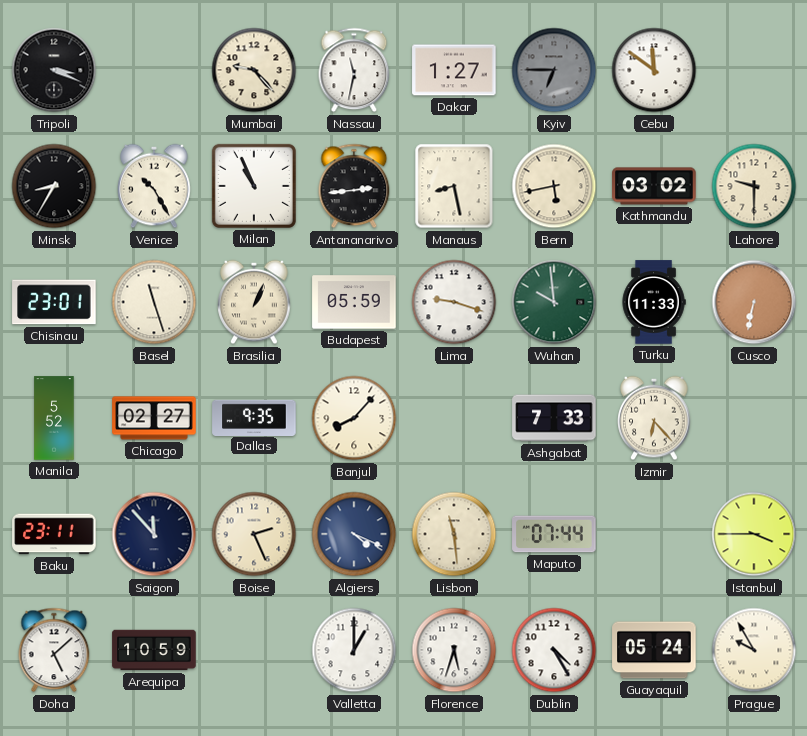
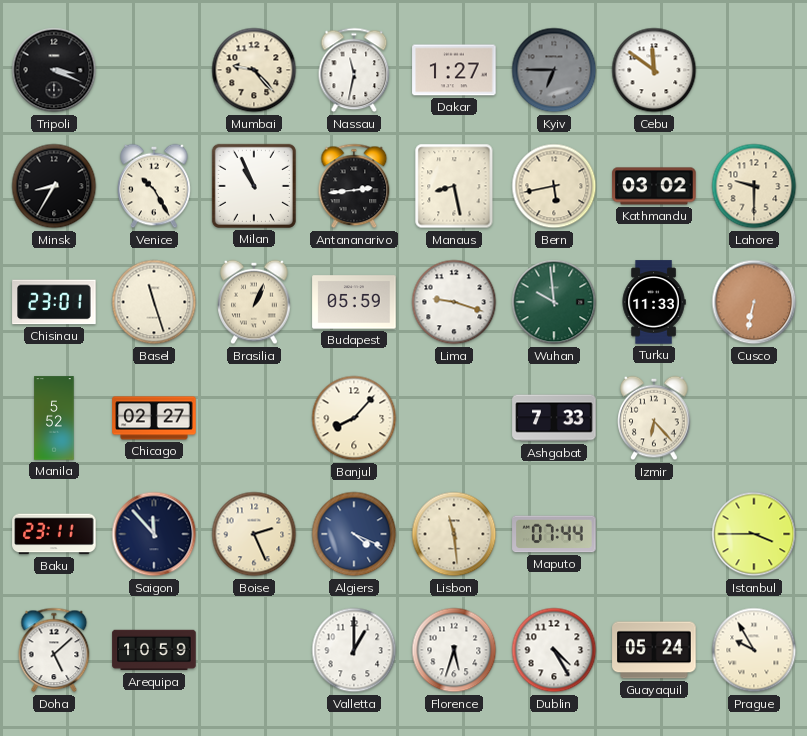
Dallas: 9:35 -> none (254, 417)
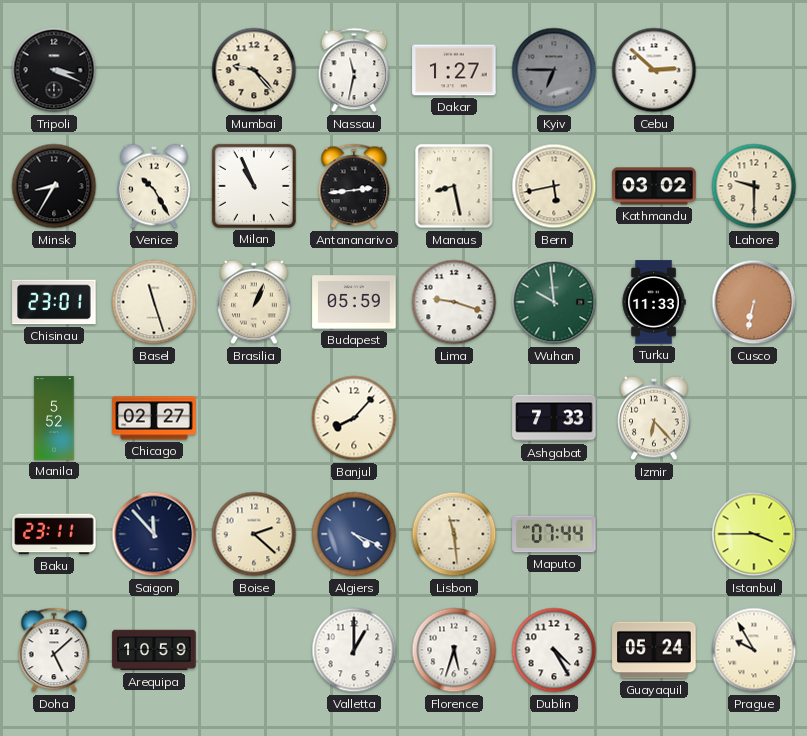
Cebu: 11:51 -> 2:52 (654, 70)
Boise: 2:26 -> 2:22 (254, 534)
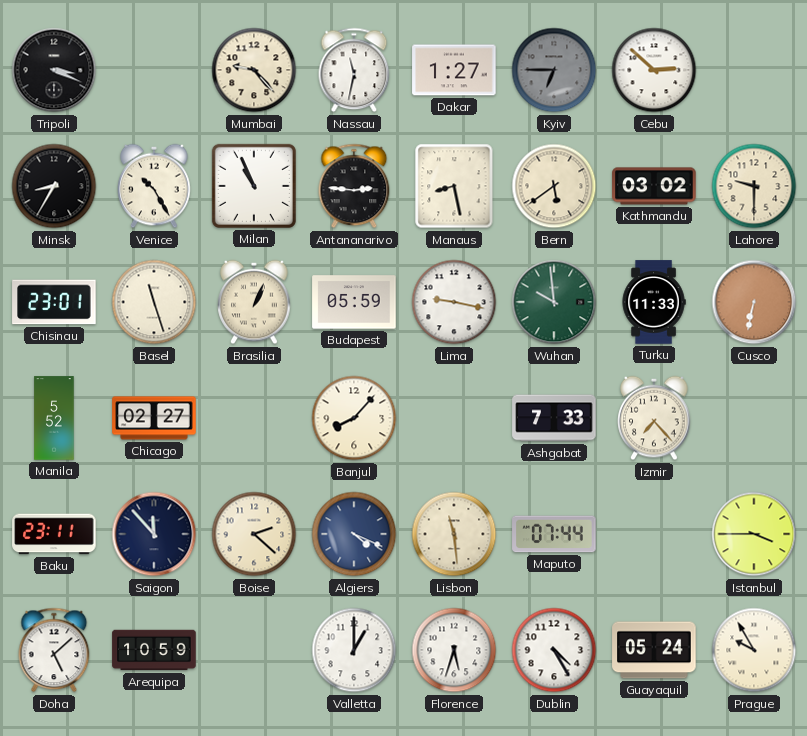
Antananarivo: 2:44 -> 2:46 (354, 186)
Bern: 5:43 -> 5:39 (554, 186)
Lima: 9:18 -> 9:17 (454, 302)
Izmir: 6:23 -> 7:23 (654, 418)
